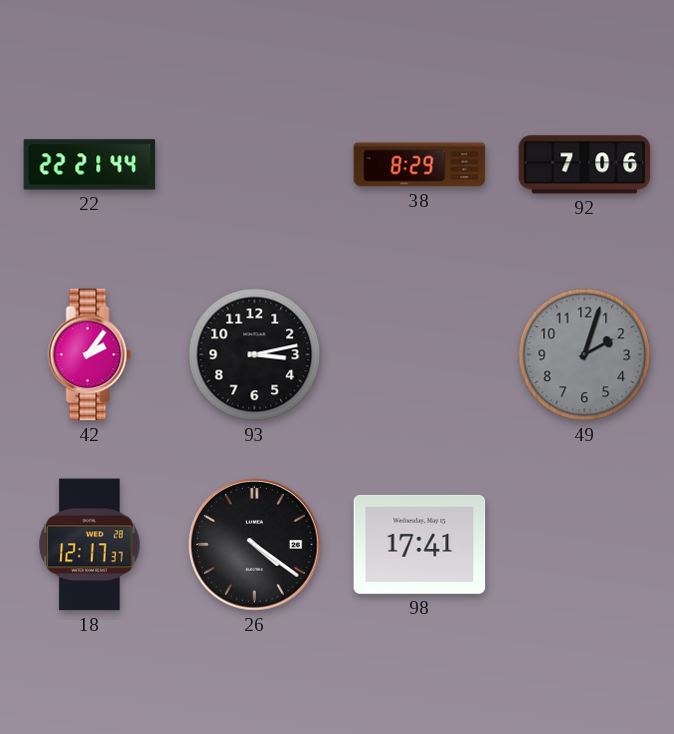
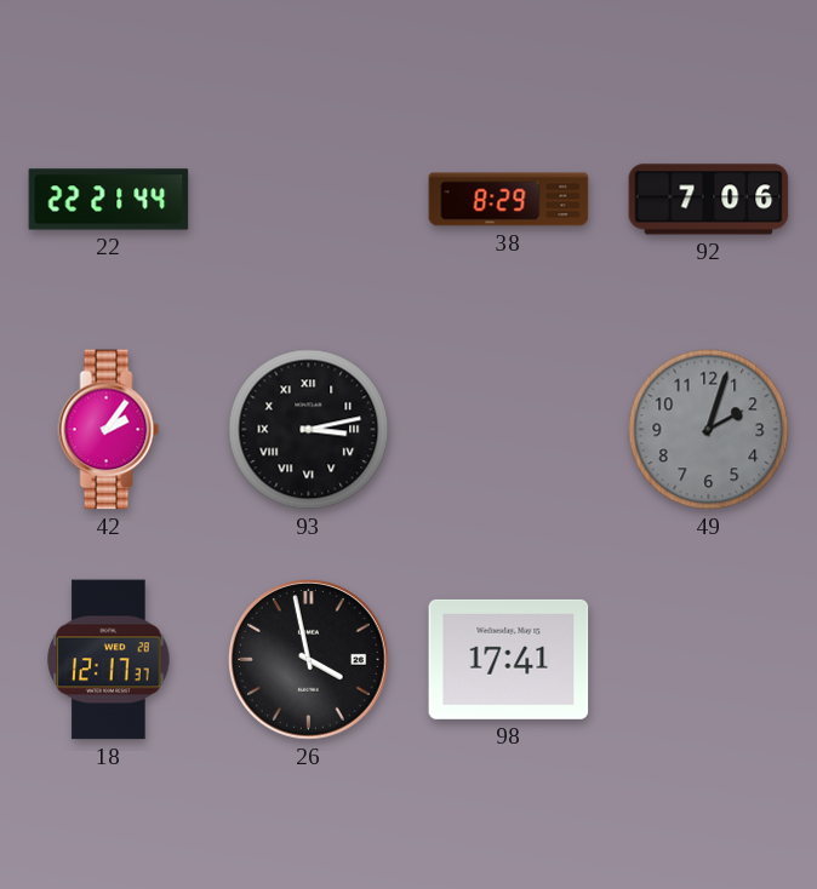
93 numerals: Arabic -> Roman (309, 430)
26: 4:21 -> 3:58 (309, 660)
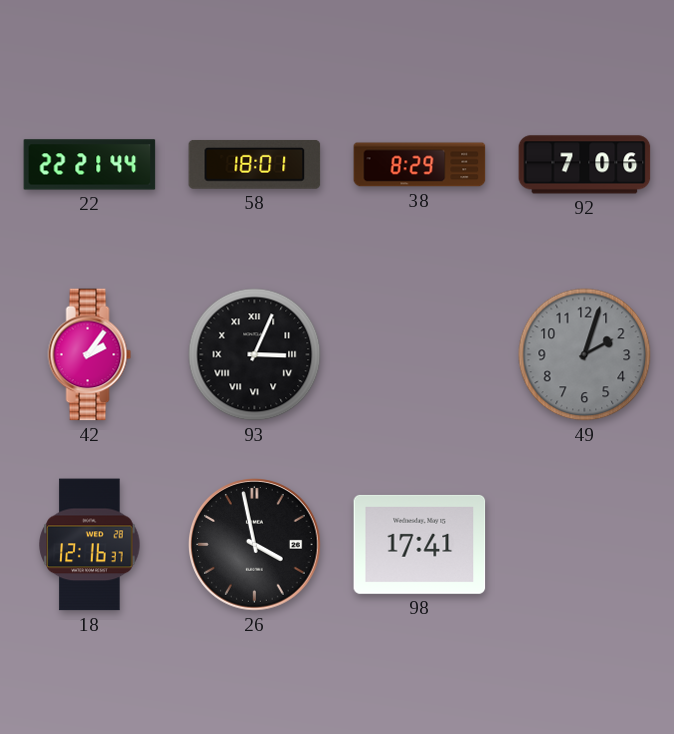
58: none -> 18:01 (255, 164)
93: 3:13 -> 3:04 (255, 355)
18: 12:17 -> 12:16 (90, 545)
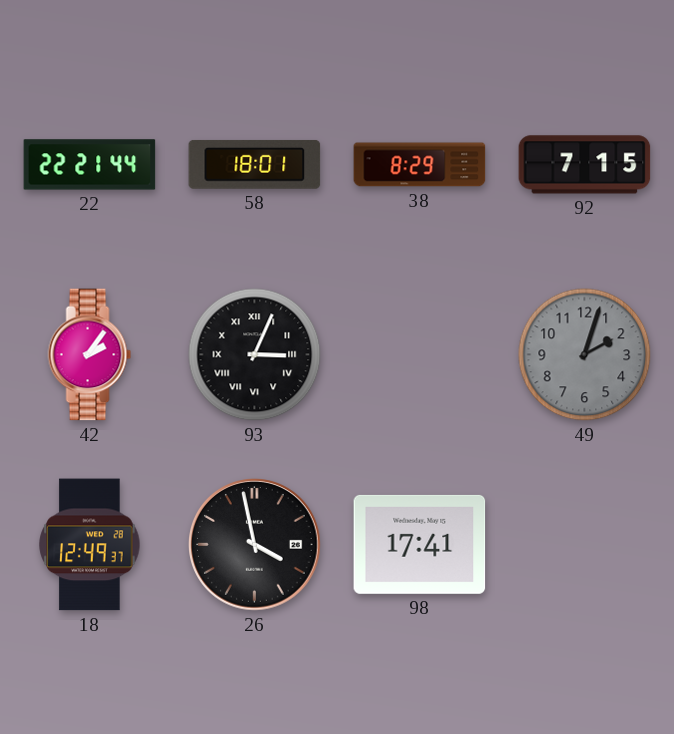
92: 7:06 -> 7:15 (585, 165)
18: 12:16 -> 12:49 (90, 545)
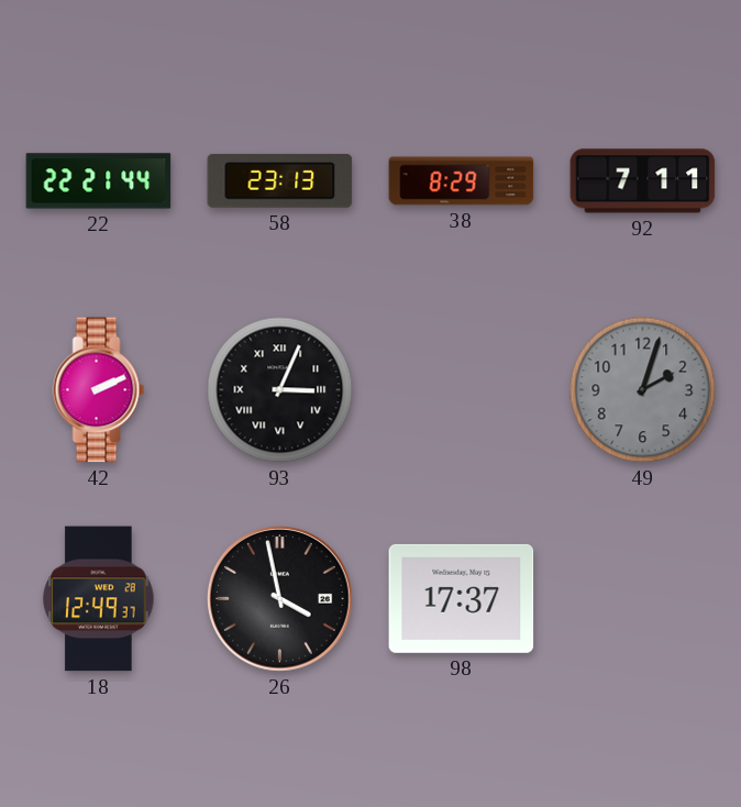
58: 18:01 -> 23:13 (280, 180)
92: 7:15 -> 7:11 (643, 181)
42: 2:06 -> 2:11 (99, 390)
98: 17:41 -> 17:37 (462, 598)
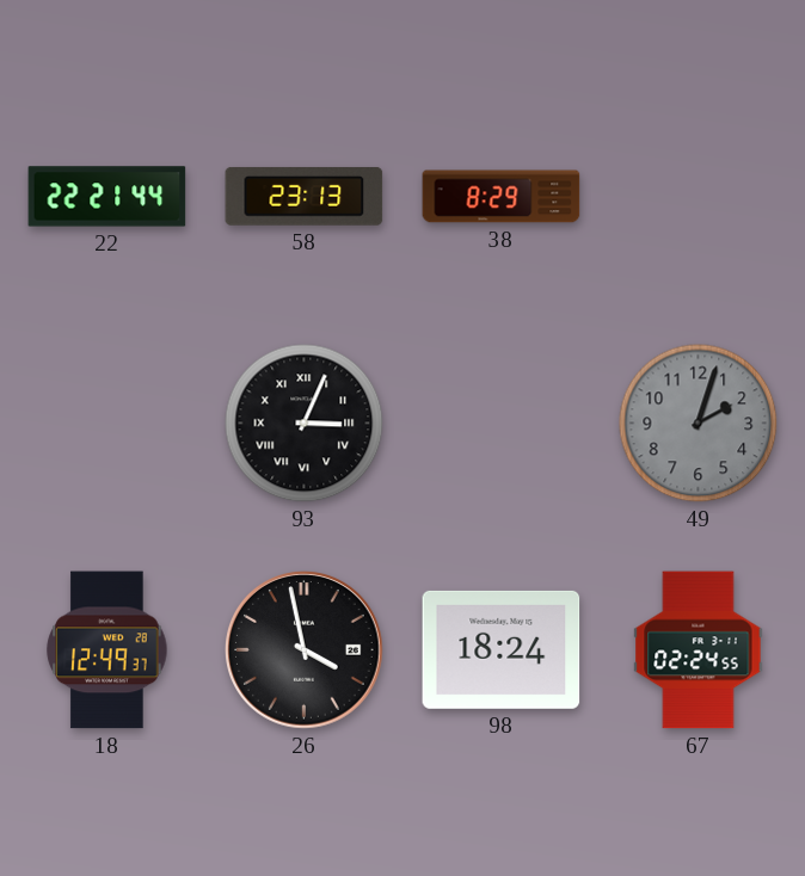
92: 7:11 -> none (643, 181)
42: 2:11 -> none (99, 390)
98: 17:37 -> 18:24 (502, 649)
67: none -> 02:24 (699, 650)
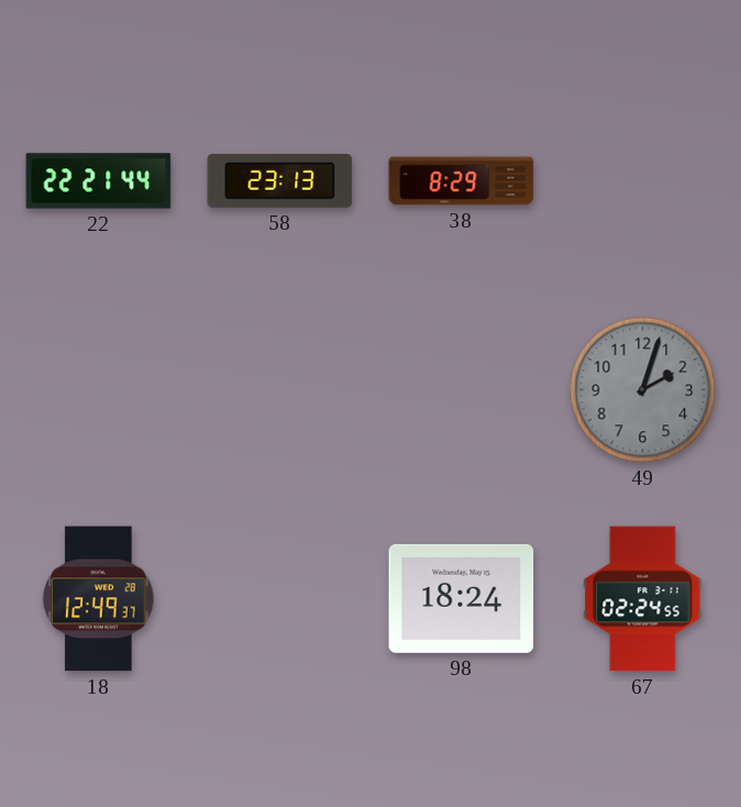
93: 3:04 -> none (305, 424)
26: 3:58 -> none (305, 650)
